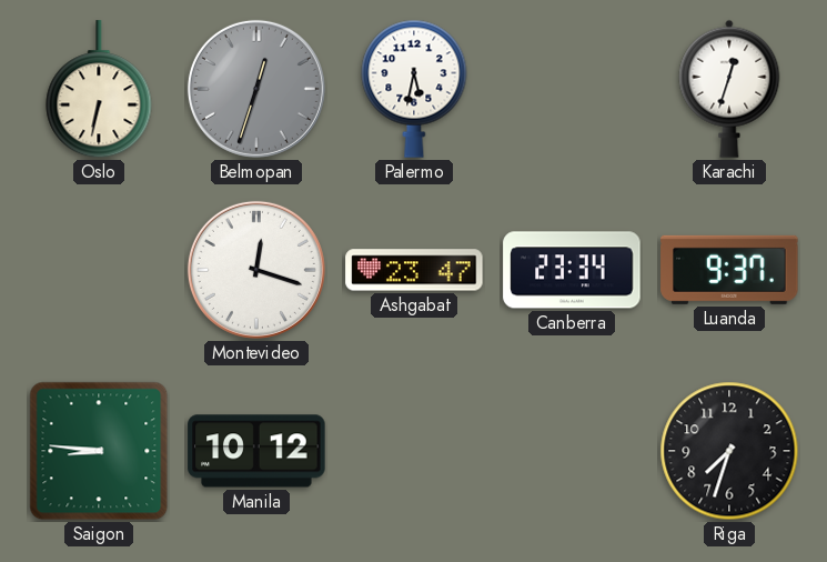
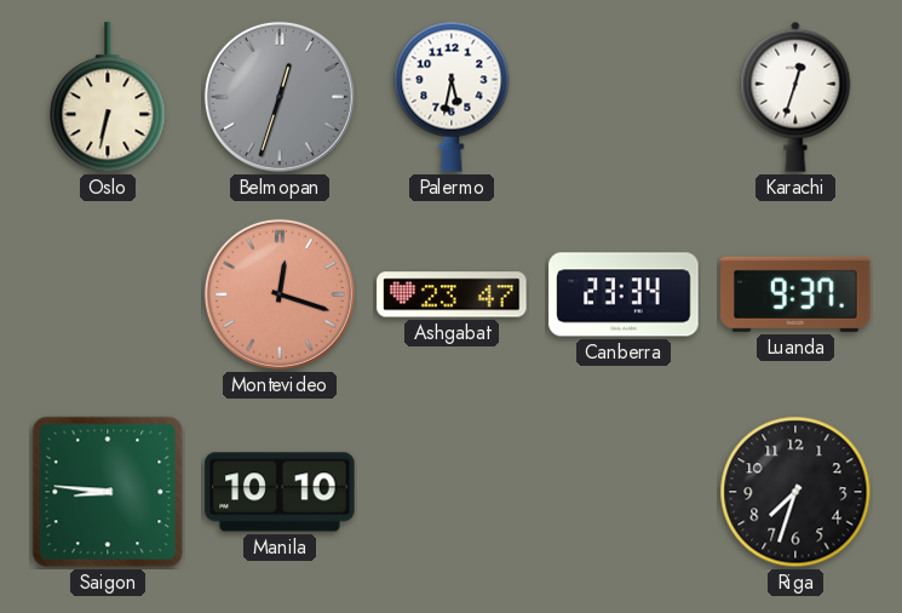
Montevideo dial: white -> salmon (280, 294)
Manila: 10:12 -> 10:10 (280, 492)
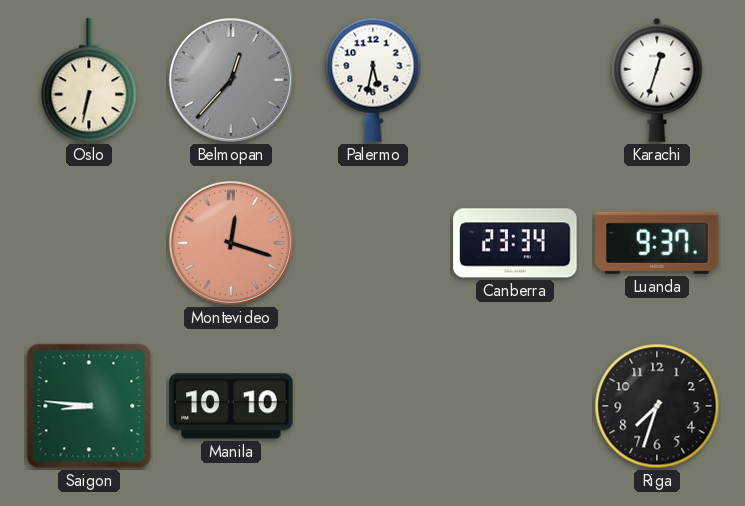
Belmopan: 12:33 -> 12:37 (231, 80)
Ashgabat: 23:47 -> none (452, 294)
